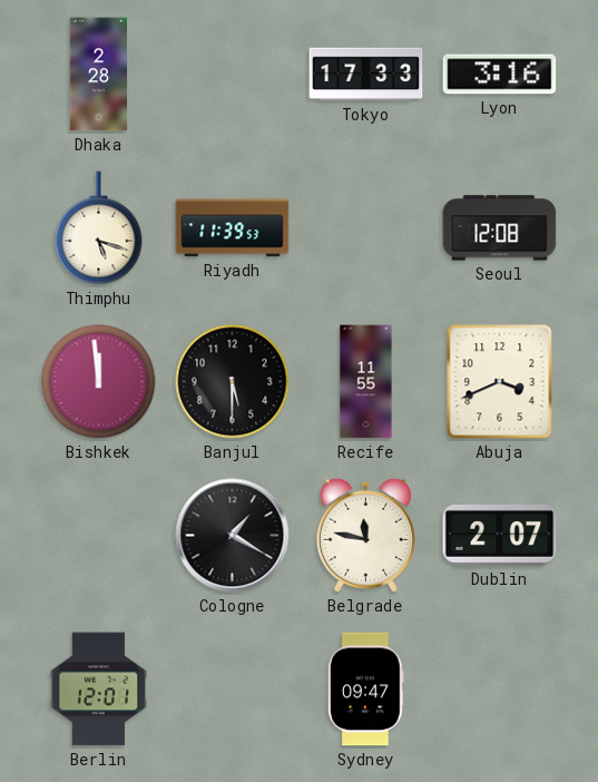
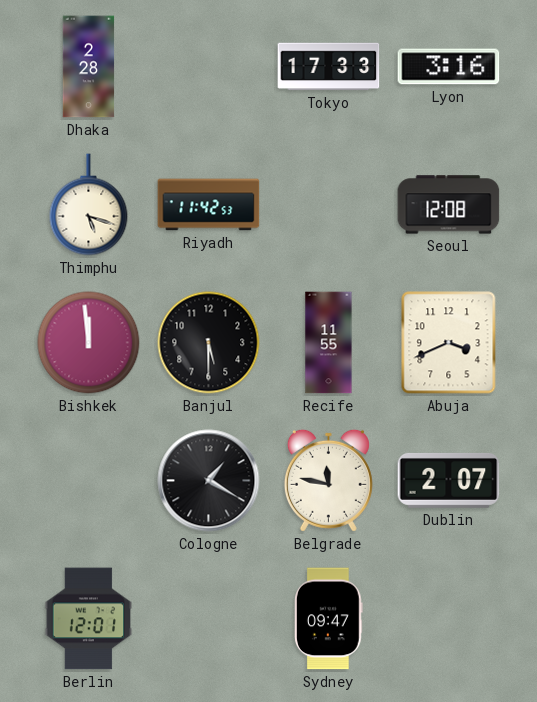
Riyadh: 11:39 -> 11:42 (209, 205)
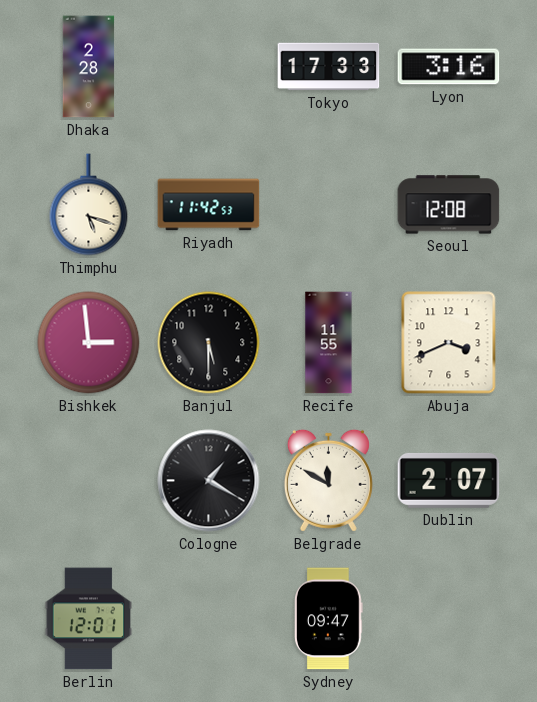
Bishkek: 11:59 -> 2:59 (89, 343)
Belgrade: 11:47 -> 11:50 (328, 480)
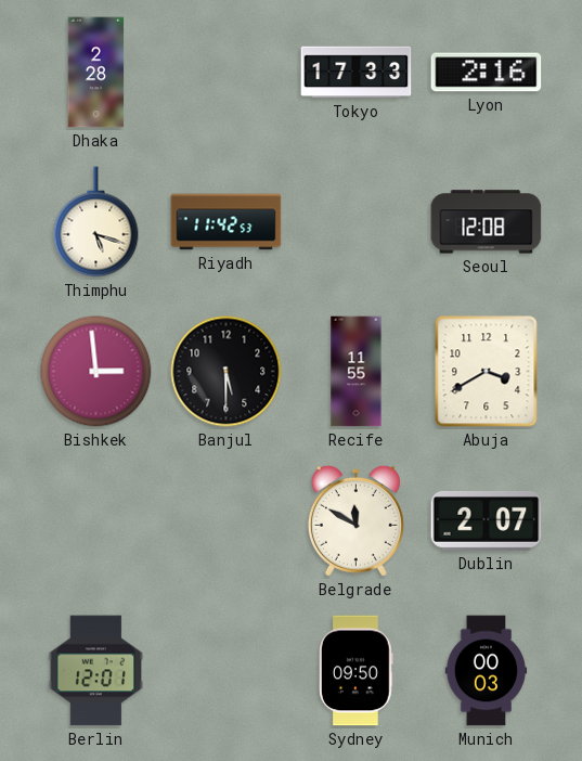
Lyon: 3:16 -> 2:16 (487, 73)
Abuja: 3:41 -> 3:40 (487, 372)
Cologne: 1:20 -> none (209, 481)
Sydney: 09:47 -> 09:50 (357, 671)
Munich: none -> 00:03 (487, 671)
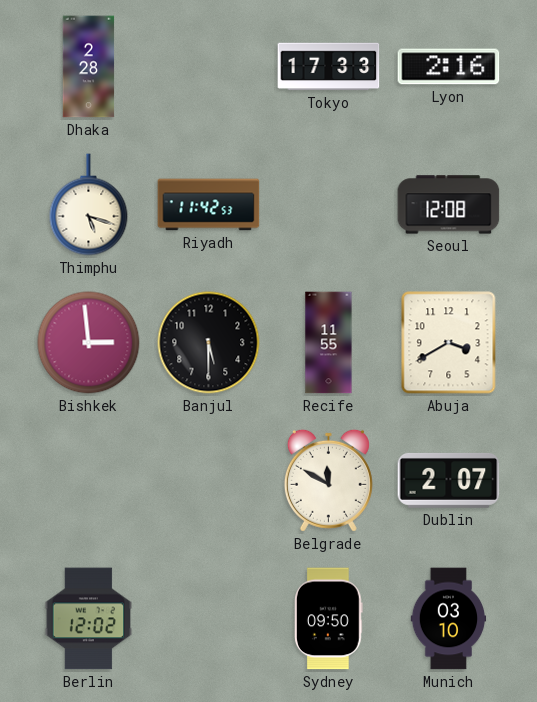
Berlin: 12:01 -> 12:02 (89, 619)
Munich: 00:03 -> 03:10 (449, 619)
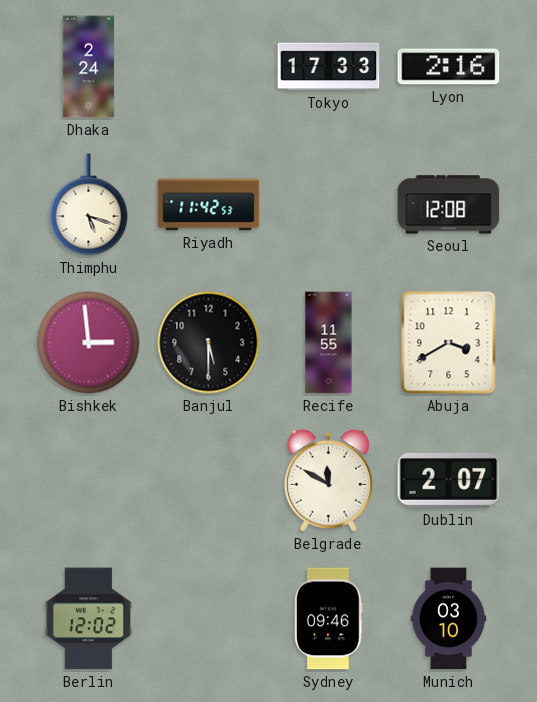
Dhaka: 2:28 -> 2:24 (89, 67)
Sydney: 09:50 -> 09:46 (329, 619)
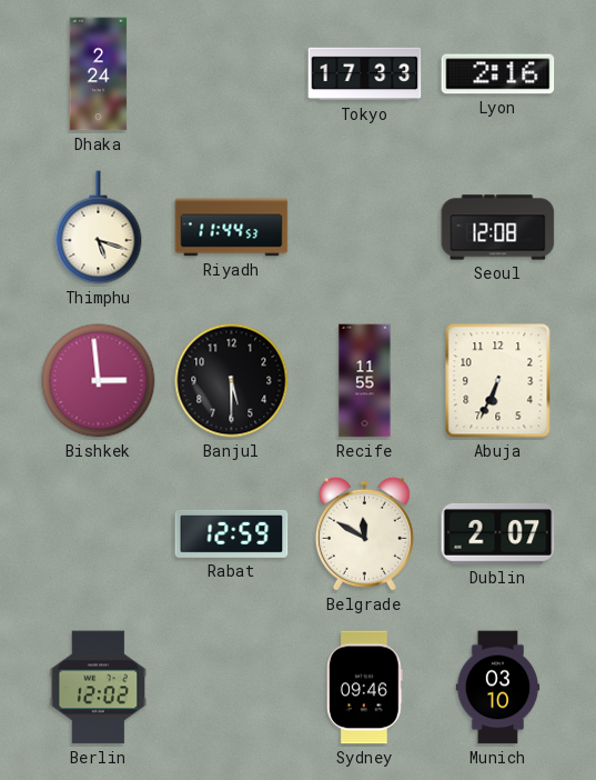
Riyadh: 11:42 -> 11:44 (232, 228)
Abuja: 3:40 -> 6:34 (498, 381)
Rabat: none -> 12:59 (232, 533)
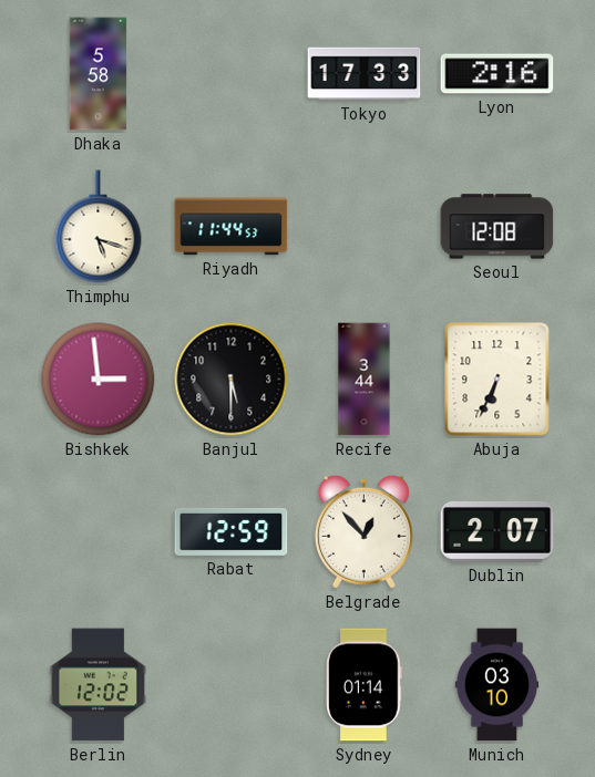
Dhaka: 2:24 -> 5:58 (99, 74)
Recife: 11:55 -> 3:44 (365, 380)
Belgrade: 11:50 -> 12:53 (363, 531)
Sydney: 09:46 -> 01:14 (365, 685)
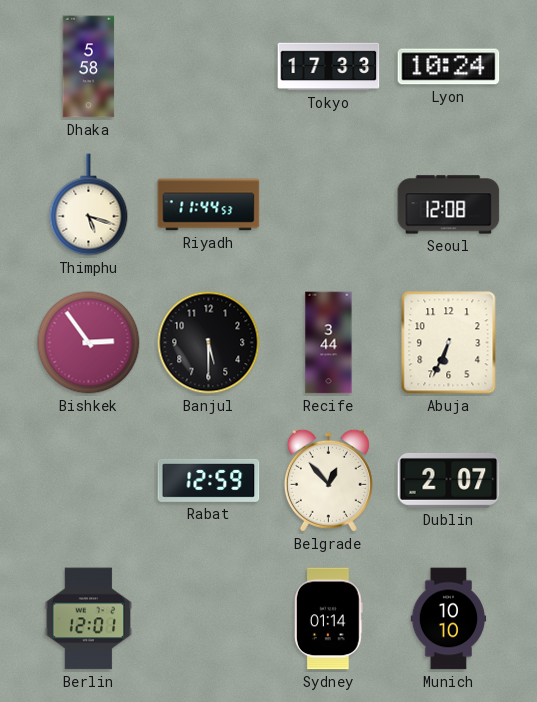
Lyon: 2:16 -> 10:24 (449, 67)
Bishkek: 2:59 -> 2:54 (89, 343)
Berlin: 12:02 -> 12:01 (89, 619)
Munich: 03:10 -> 10:10 (449, 619)
